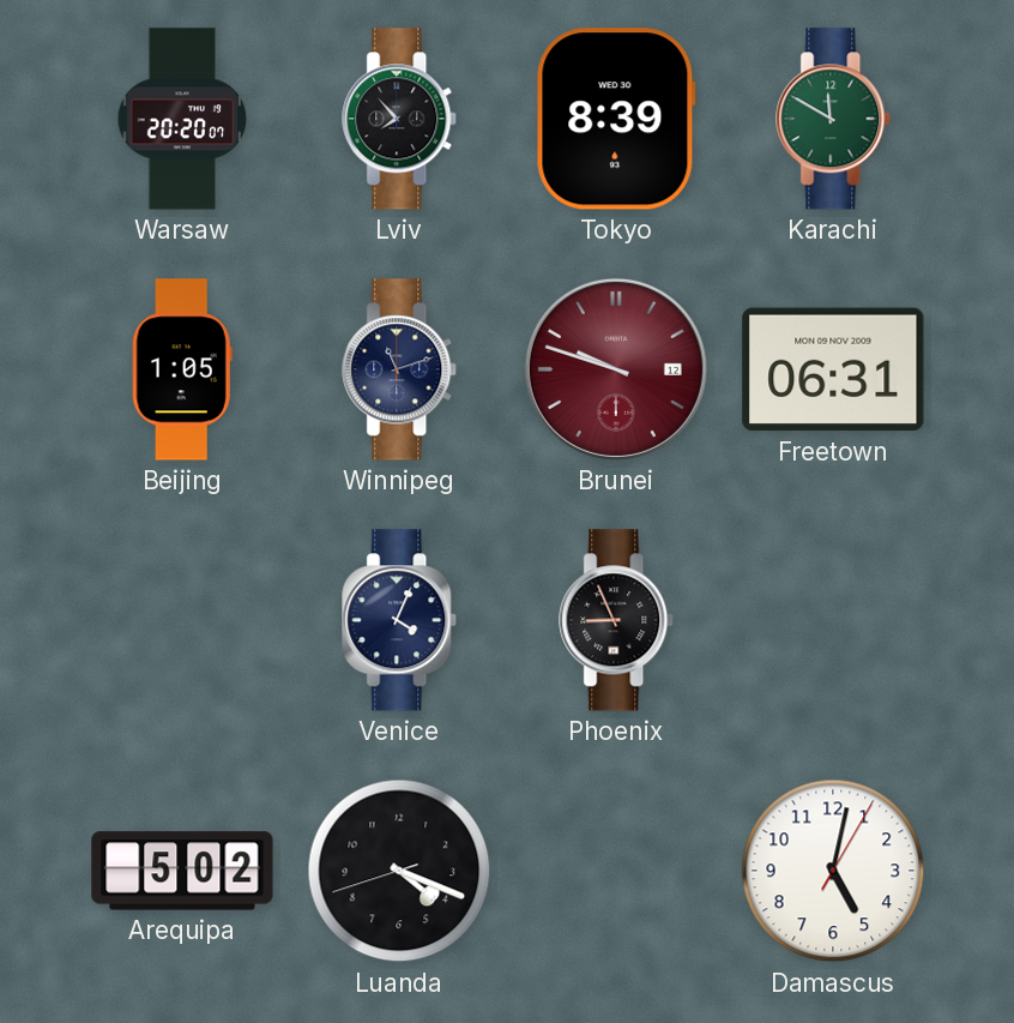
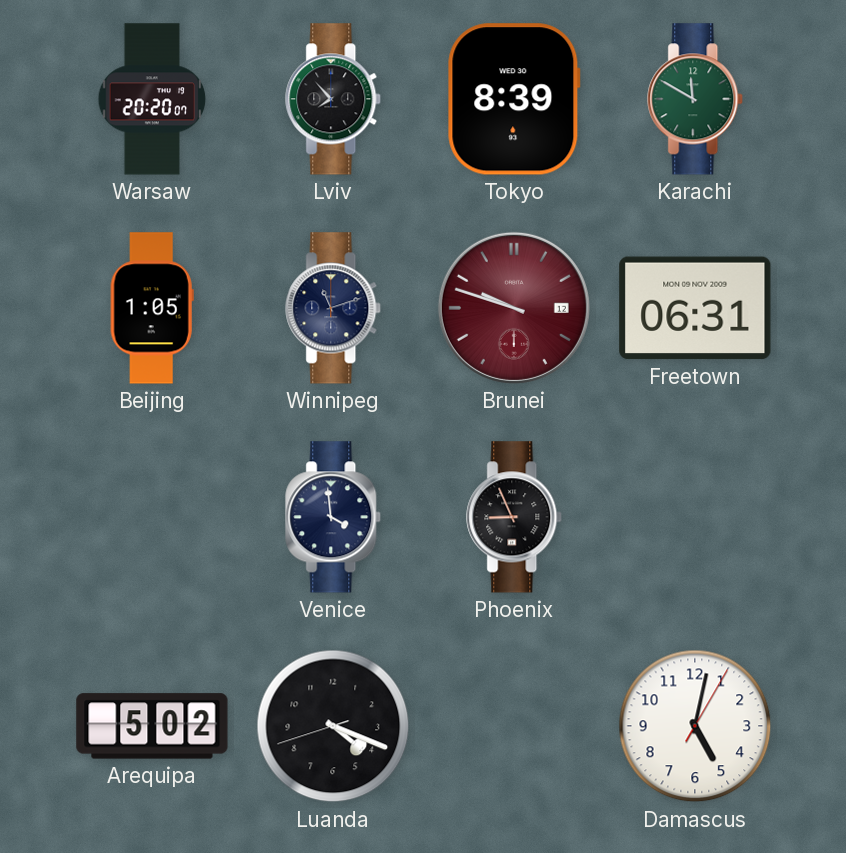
Venice: 4:04 -> 3:59 (334, 517)
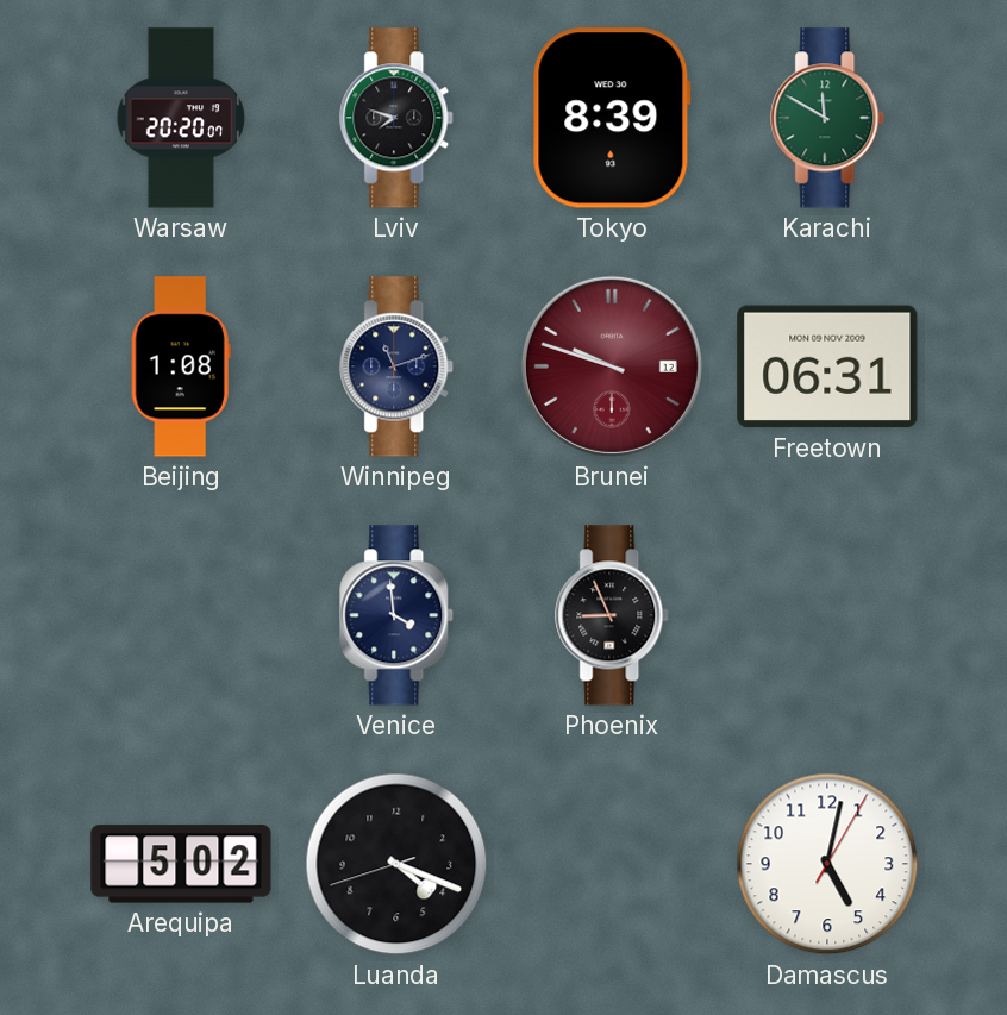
Lviv: 7:53 -> 7:48 (398, 118)
Beijing: 1:05 -> 1:08 (181, 366)
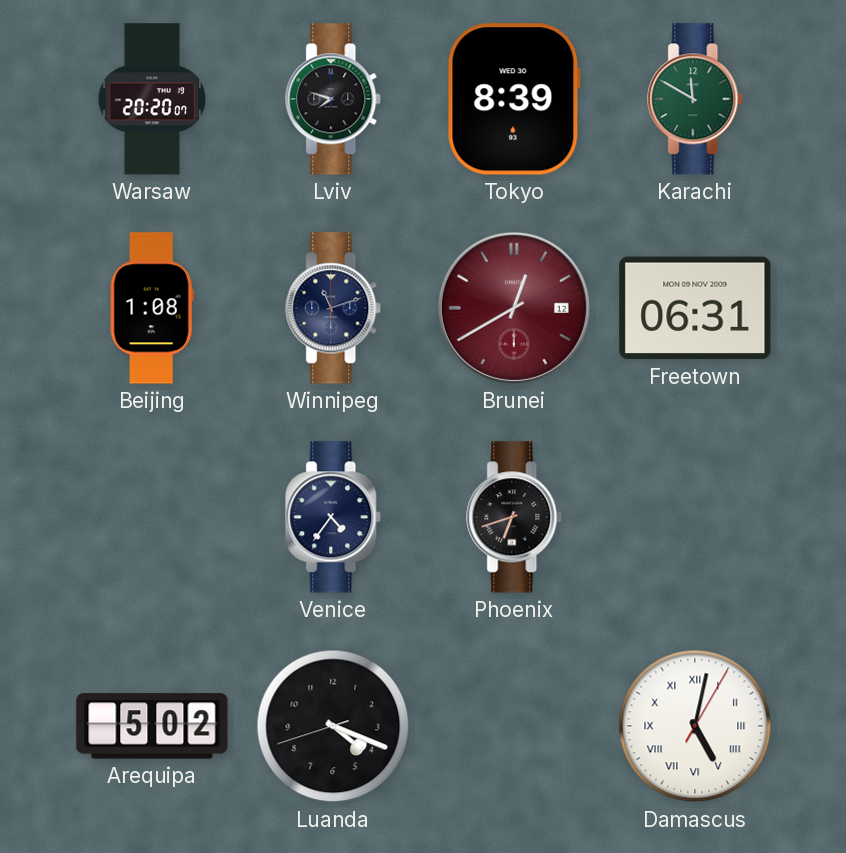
Brunei: 9:48 -> 12:40 (514, 308)
Venice: 3:59 -> 4:36 (334, 517)
Phoenix: 8:56 -> 6:42 (515, 517)
Damascus numerals: Arabic -> Roman (695, 726)
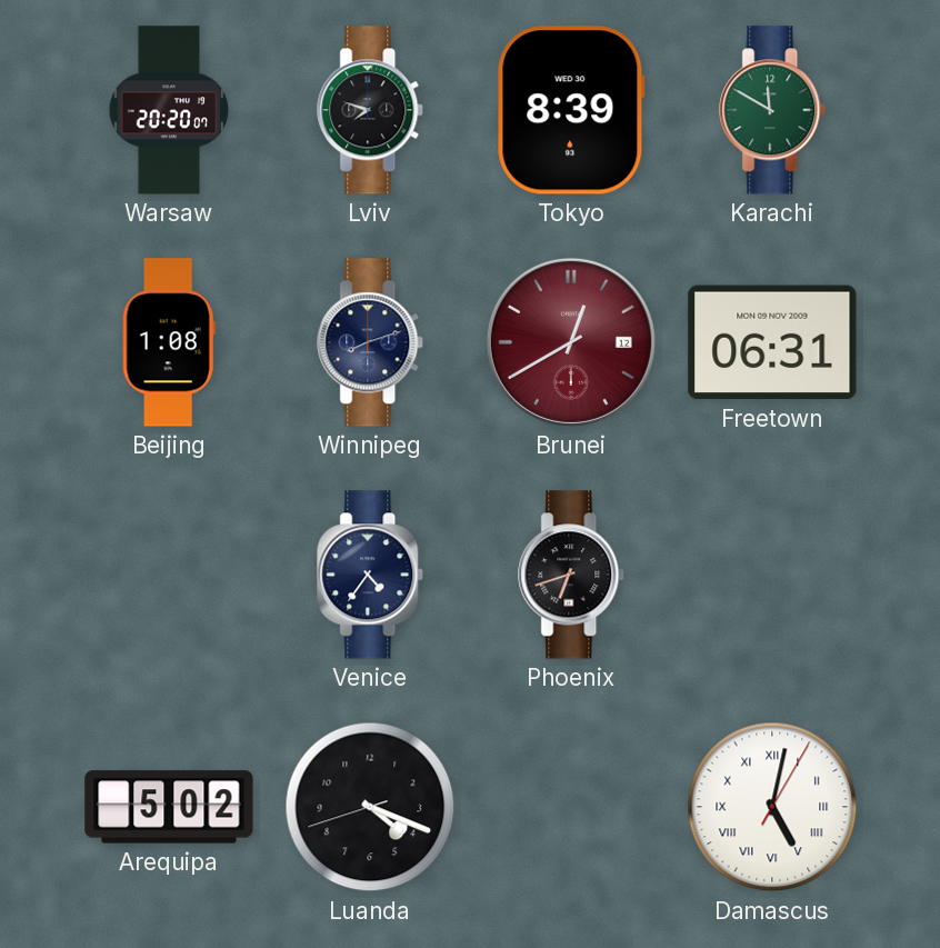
Winnipeg: 11:12 -> 8:12 (371, 342)
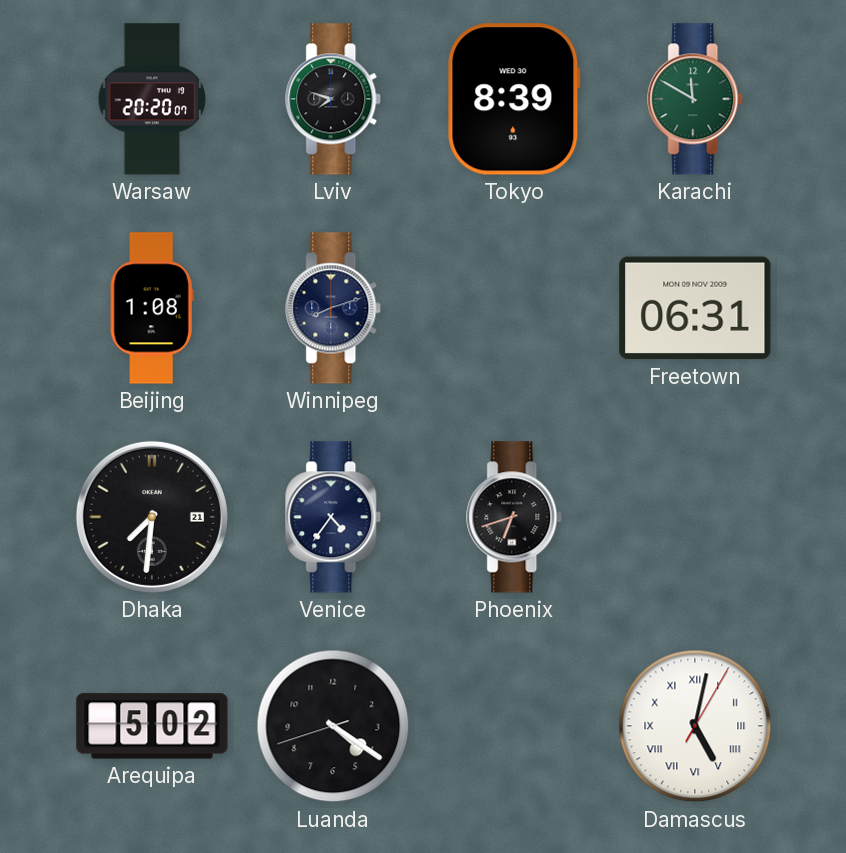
Brunei: 12:40 -> none (571, 342)
Dhaka: none -> 7:31 (152, 517)
Luanda: 4:18 -> 4:20 (333, 726)
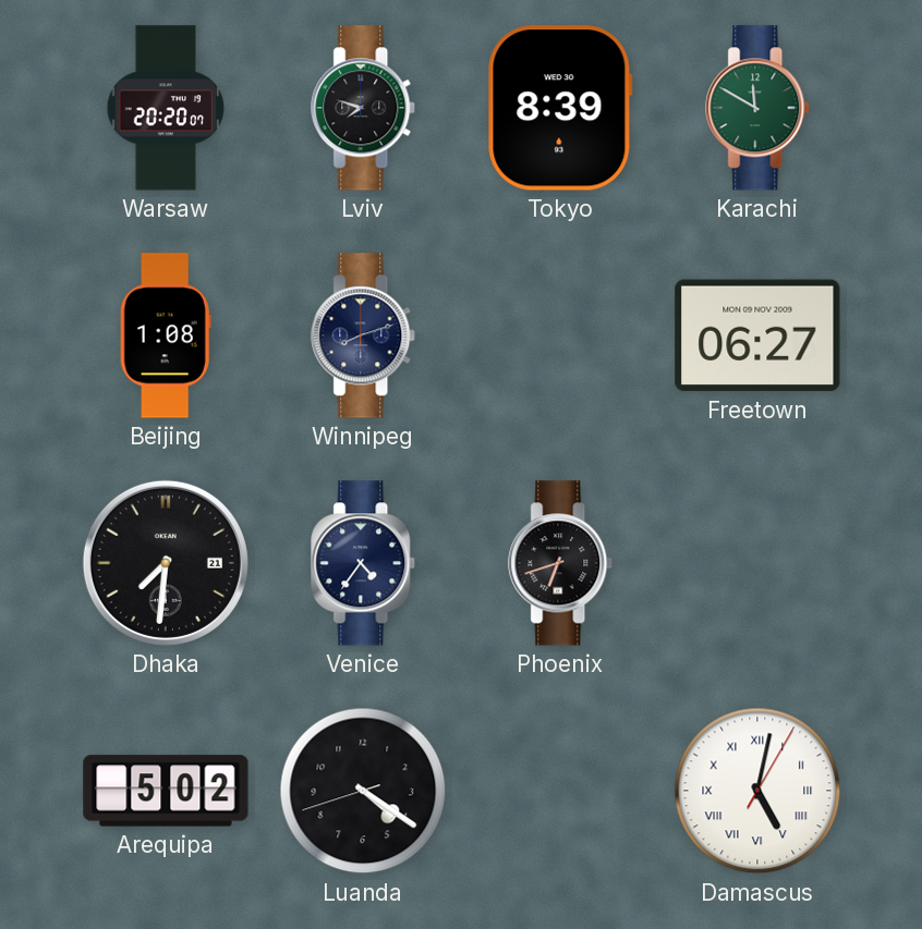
Freetown: 06:31 -> 06:27 (757, 335)
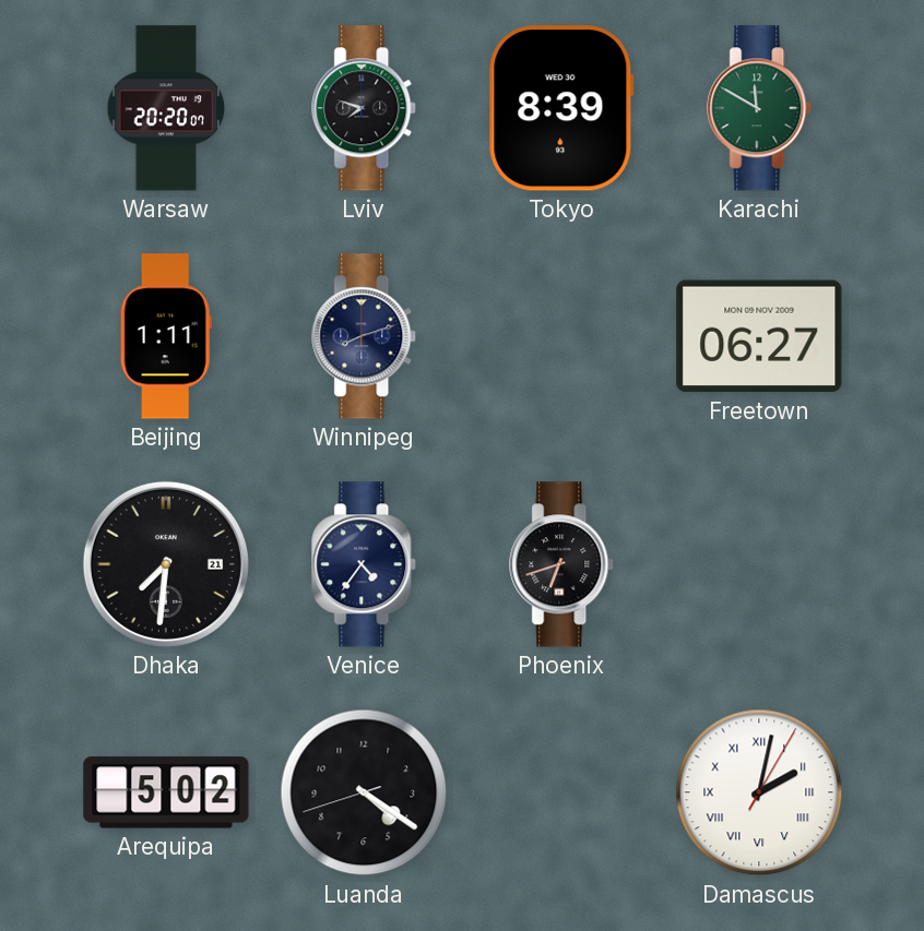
Beijing: 1:08 -> 1:11 (166, 336)
Damascus: 5:02 -> 2:02 (759, 792)
